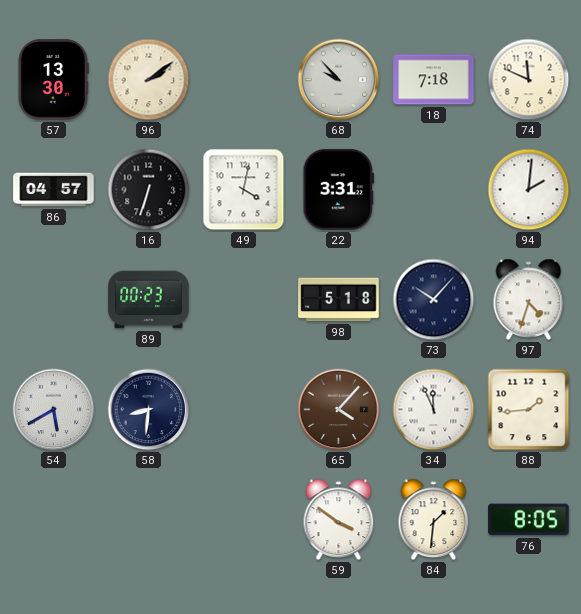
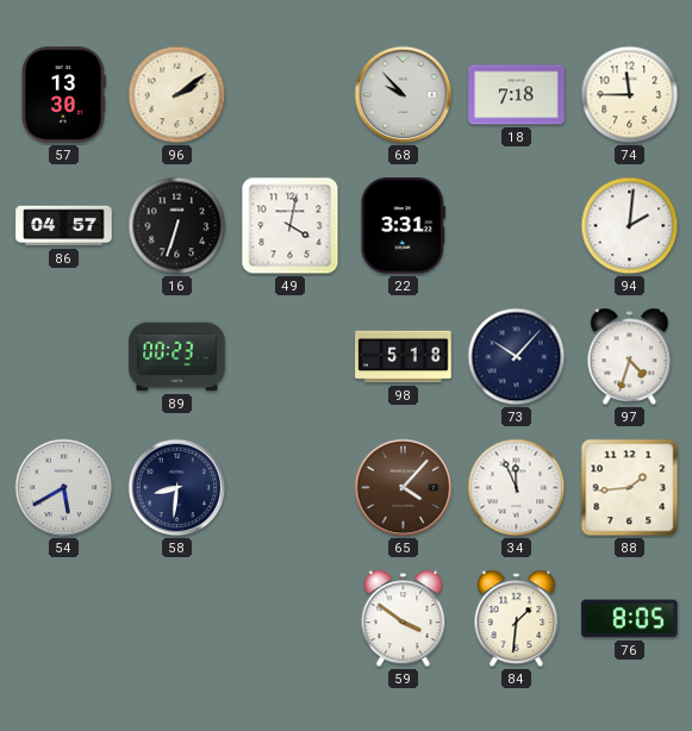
74: 11:49 -> 11:45 (630, 95)
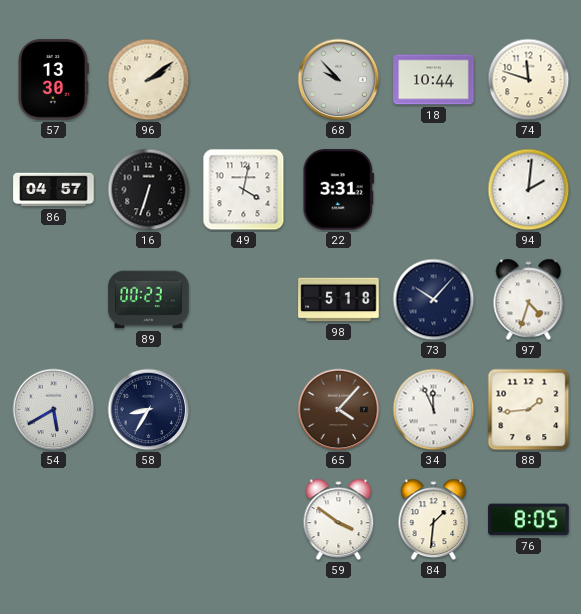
18: 7:18 -> 10:44 (434, 80)
74: 11:45 -> 11:48 (529, 80)
58: 8:31 -> 8:35 (149, 410)
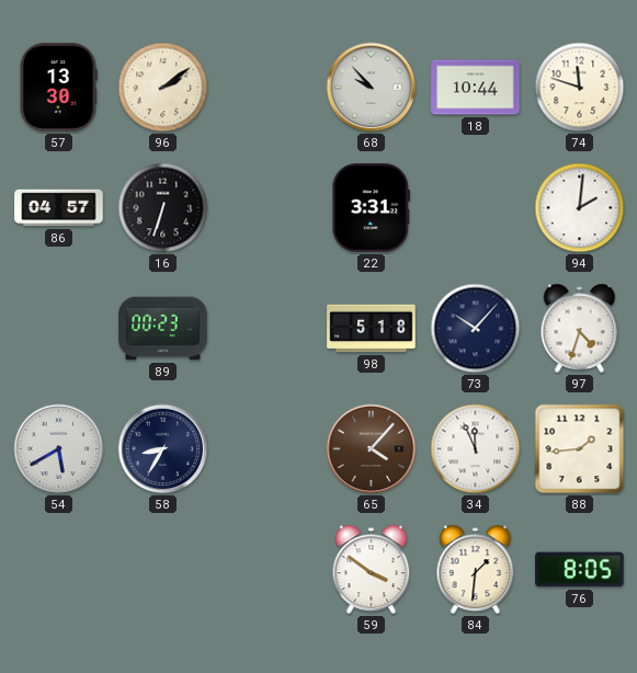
49: 4:02 -> none (244, 190)
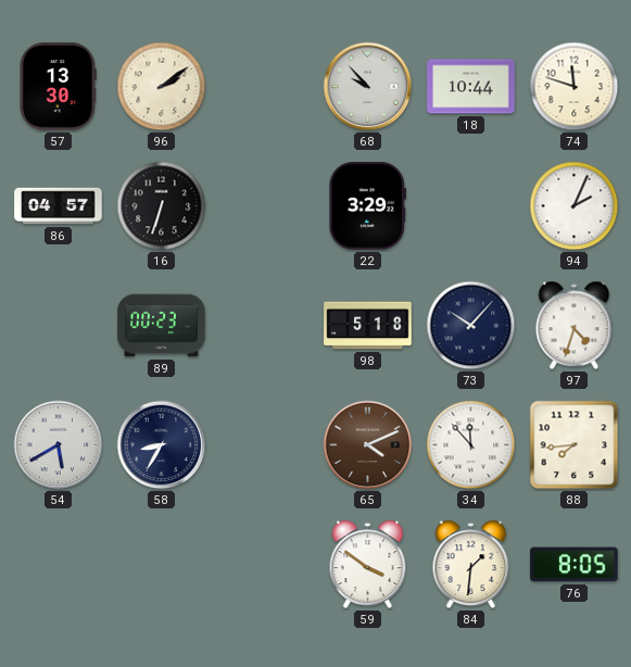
22: 3:31 -> 3:29 (367, 206)
94: 2:01 -> 2:04 (575, 206)
65: 4:07 -> 4:11 (368, 445)
34: 11:56 -> 11:53 (471, 445)
88: 1:44 -> 7:44 (575, 445)
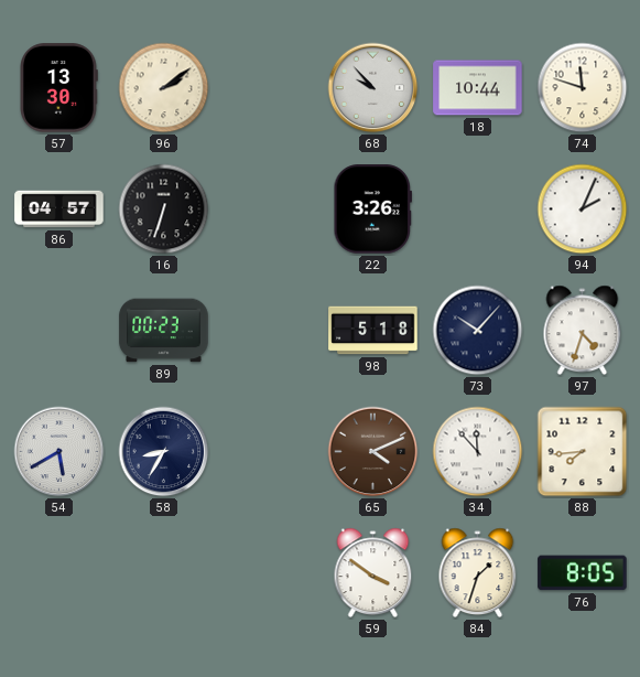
22: 3:29 -> 3:26 (372, 209)
84: 1:31 -> 1:33 (478, 573)
